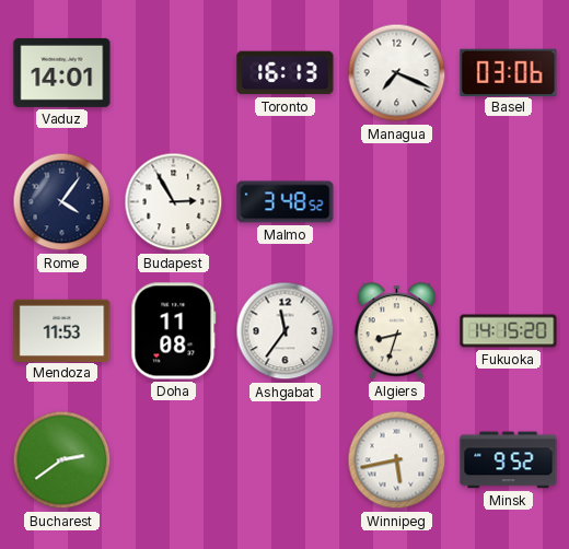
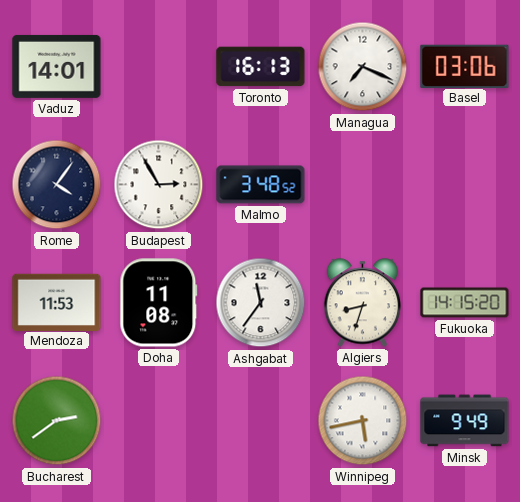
Minsk: 9:52 -> 9:49 (465, 421)
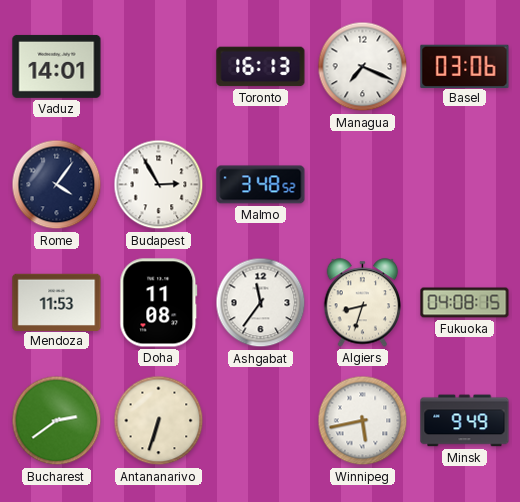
Fukuoka: 14:15 -> 04:08 (465, 303)
Antananarivo: none -> 6:33 (159, 421)
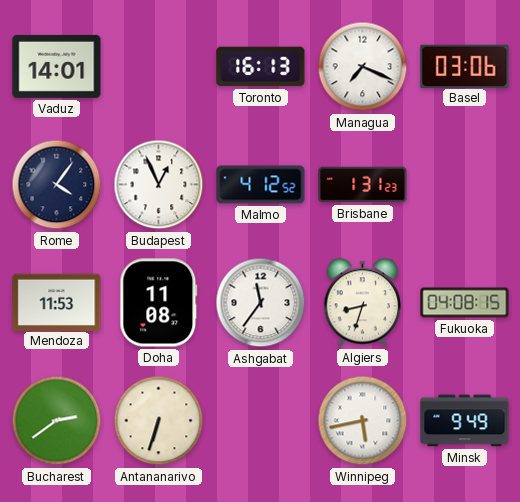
Budapest: 2:55 -> 12:56 (159, 185)
Malmo: 3:48 -> 4:12 (261, 185)
Brisbane: none -> 1:31 (363, 185)
